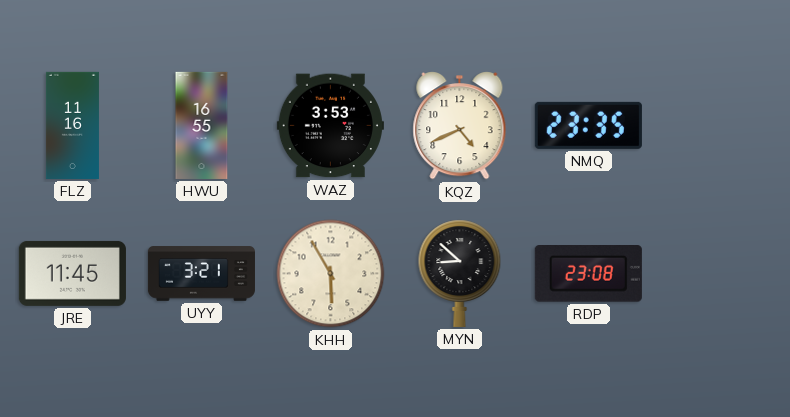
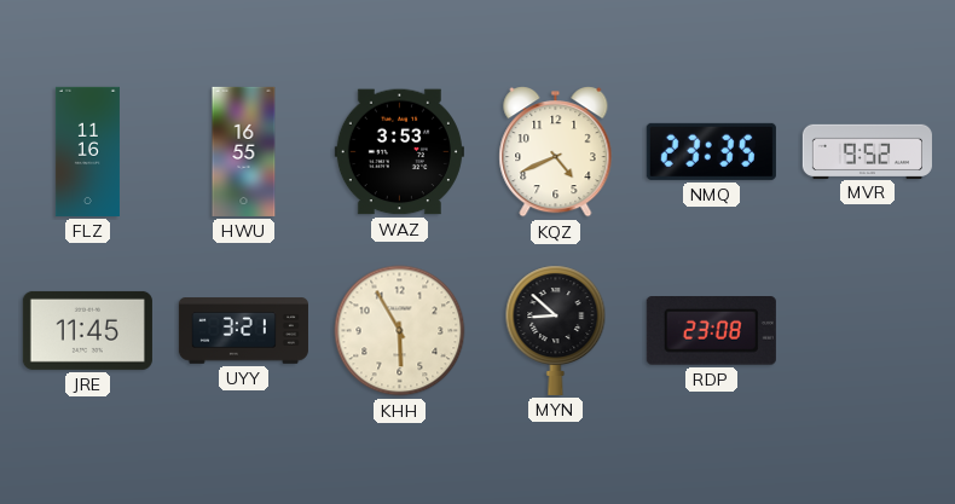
MVR: none -> 9:52 (867, 151)
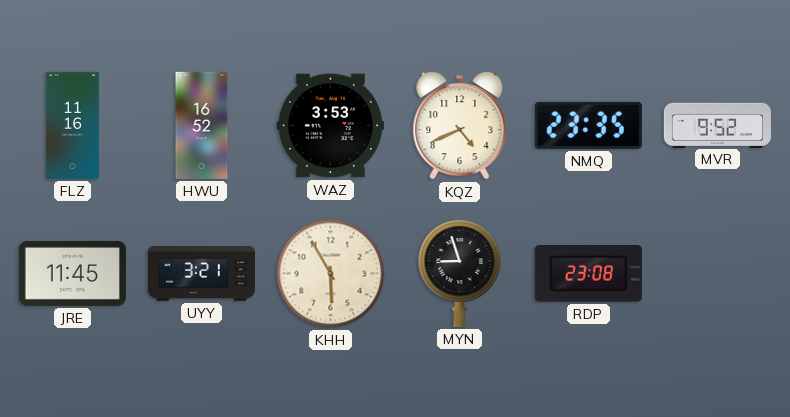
HWU: 16:55 -> 16:52 (202, 125)
MYN: 8:52 -> 8:57 (460, 273)
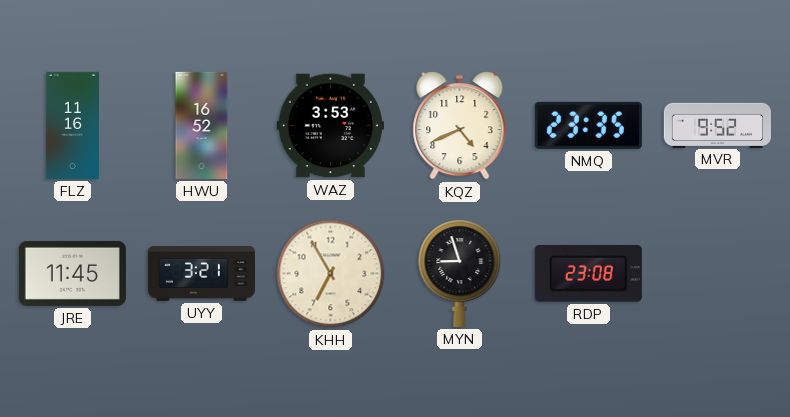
KHH: 5:55 -> 6:55 (331, 274)
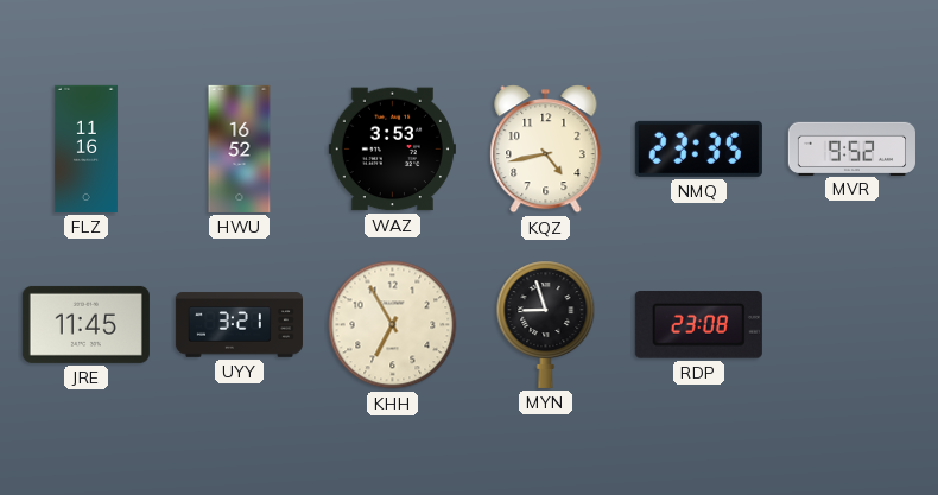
KQZ: 4:41 -> 4:43 (546, 150)
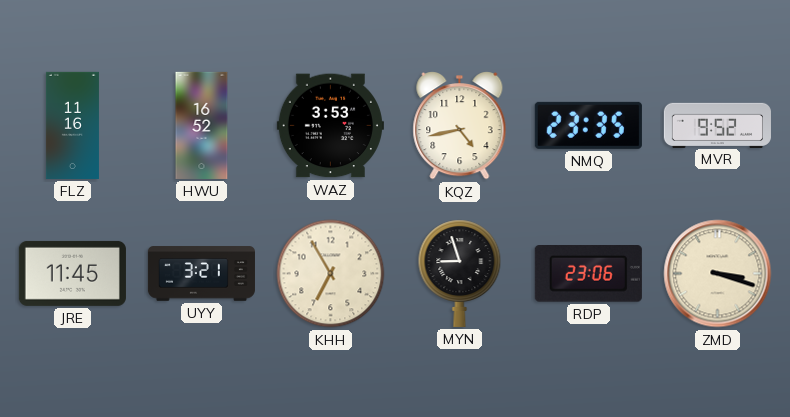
RDP: 23:08 -> 23:06 (588, 274)
ZMD: none -> 3:18 (718, 274)
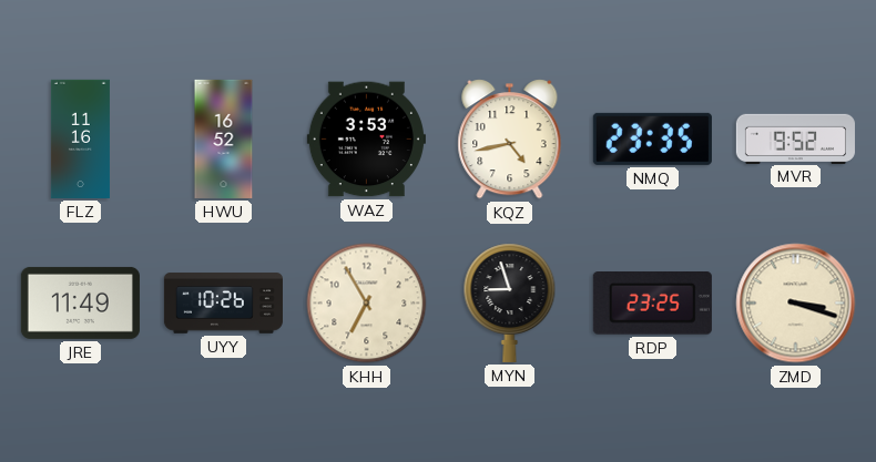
JRE: 11:45 -> 11:49 (80, 302)
UYY: 3:21 -> 10:26 (223, 304)
RDP: 23:06 -> 23:25 (652, 304)
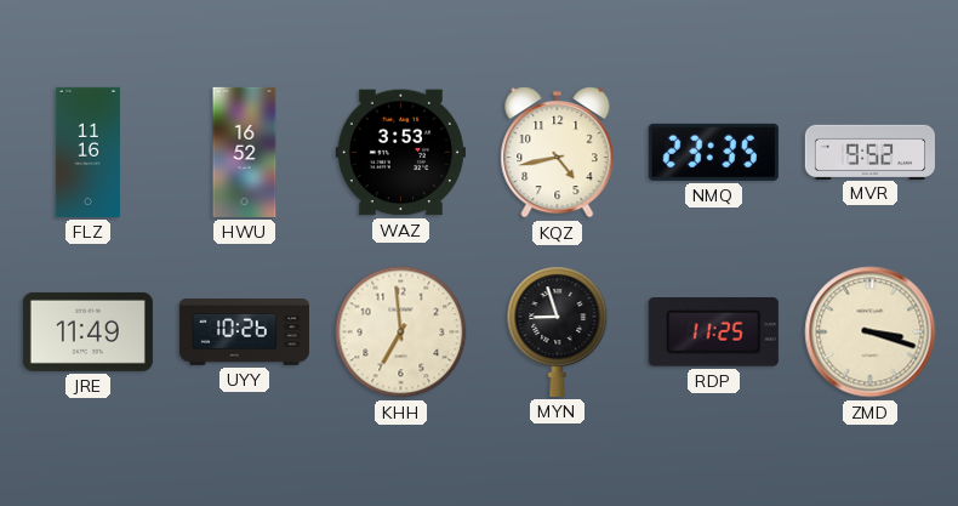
KHH: 6:55 -> 6:59 (401, 332)
RDP: 23:25 -> 11:25 (713, 332)
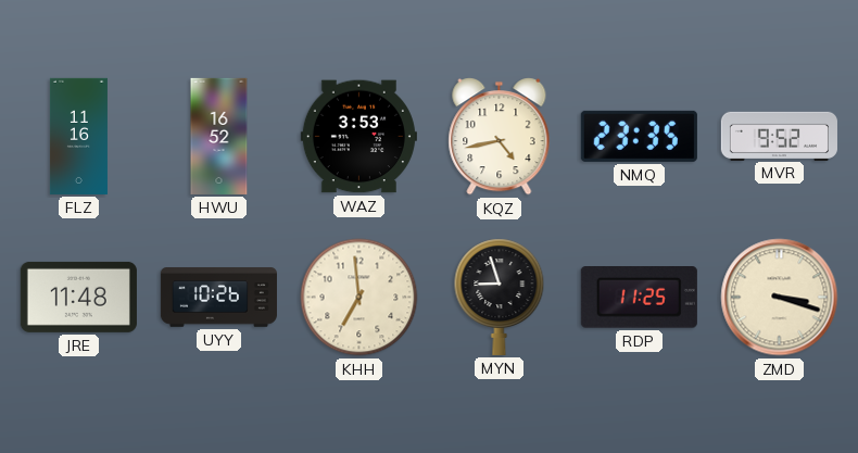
JRE: 11:49 -> 11:48 (78, 297)
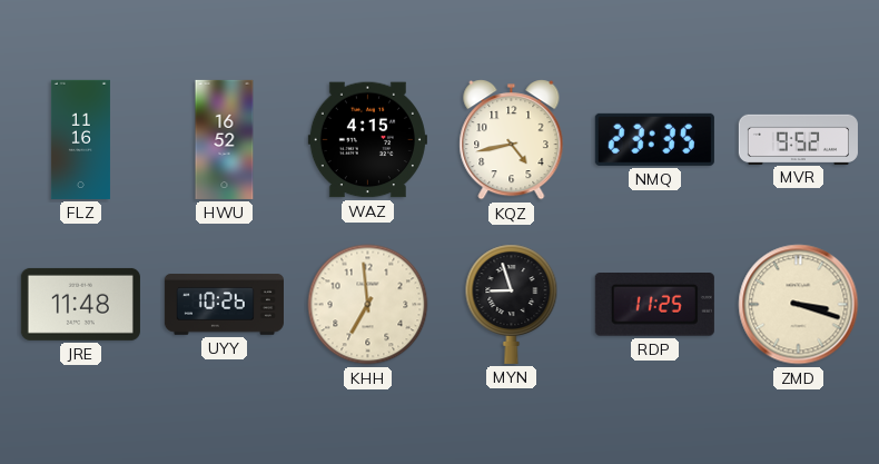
WAZ: 3:53 -> 4:15 (367, 140)
